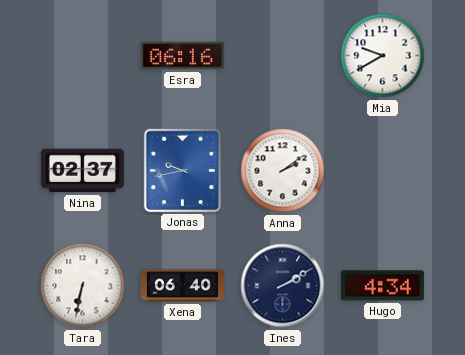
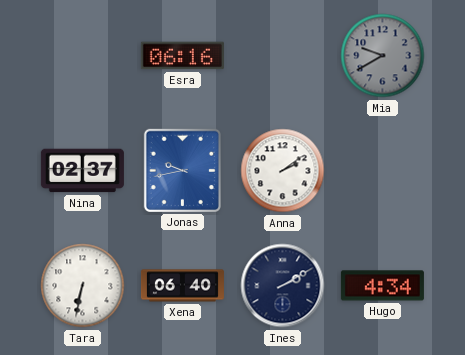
Mia dial: white -> grey (383, 56)
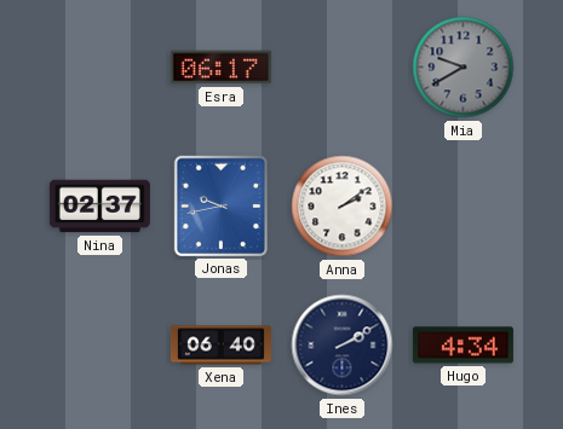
Esra: 06:16 -> 06:17 (220, 68)
Tara: 6:32 -> none (83, 286)
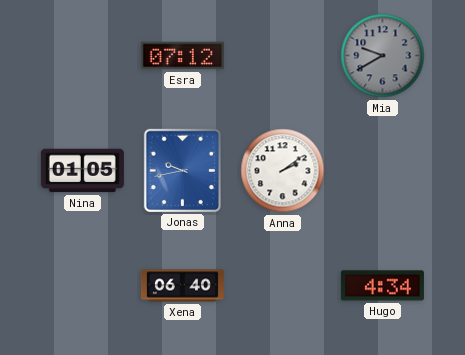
Esra: 06:17 -> 07:12 (182, 56)
Nina: 02:37 -> 01:05 (82, 171)
Ines: 2:10 -> none (343, 346)
